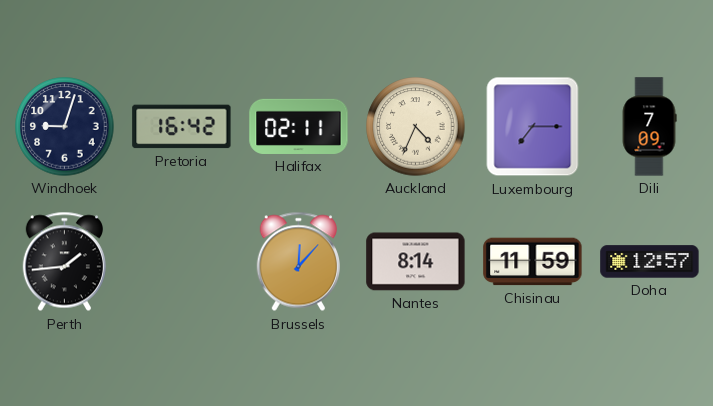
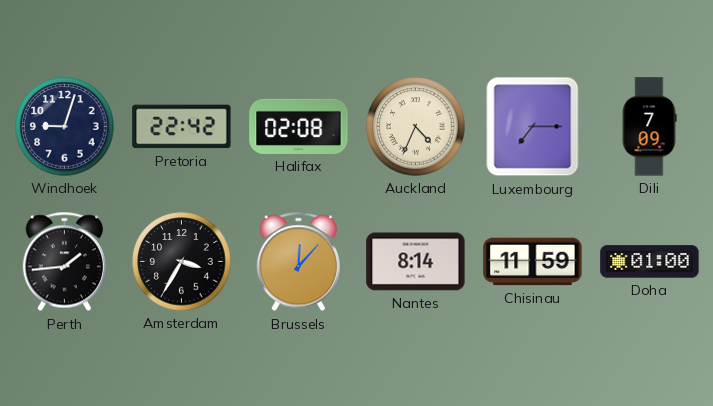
Pretoria: 16:42 -> 22:42 (182, 127)
Halifax: 02:11 -> 02:08 (299, 126)
Amsterdam: none -> 3:35 (182, 262)
Doha: 12:57 -> 01:00 (650, 262)
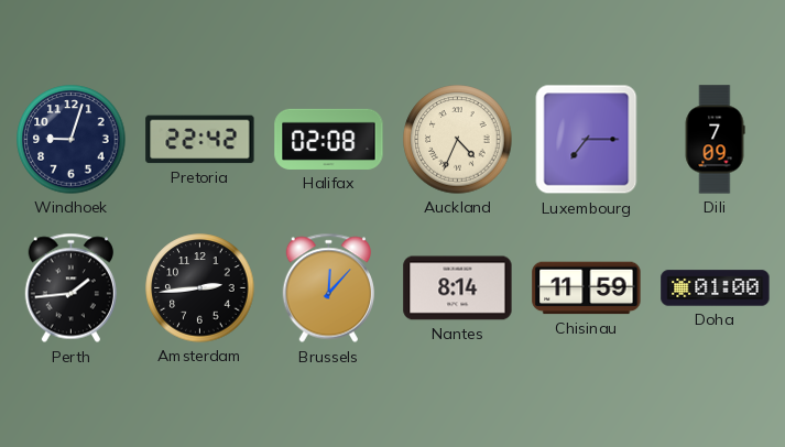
Amsterdam: 3:35 -> 2:44 (200, 288)
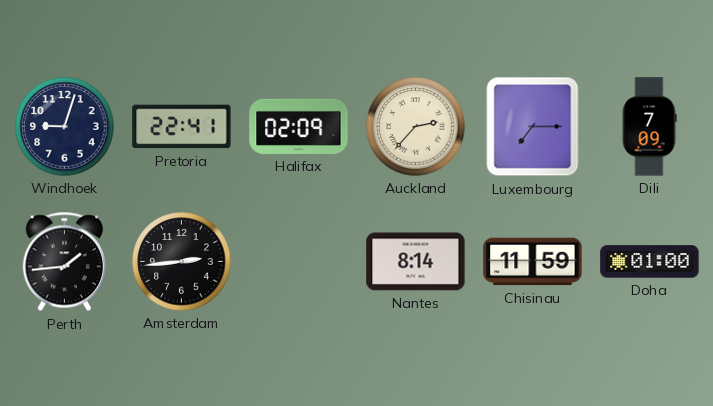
Pretoria: 22:42 -> 22:41 (182, 127)
Halifax: 02:08 -> 02:09 (299, 126)
Auckland: 4:34 -> 2:37 (416, 127)
Brussels: 12:07 -> none (328, 288)
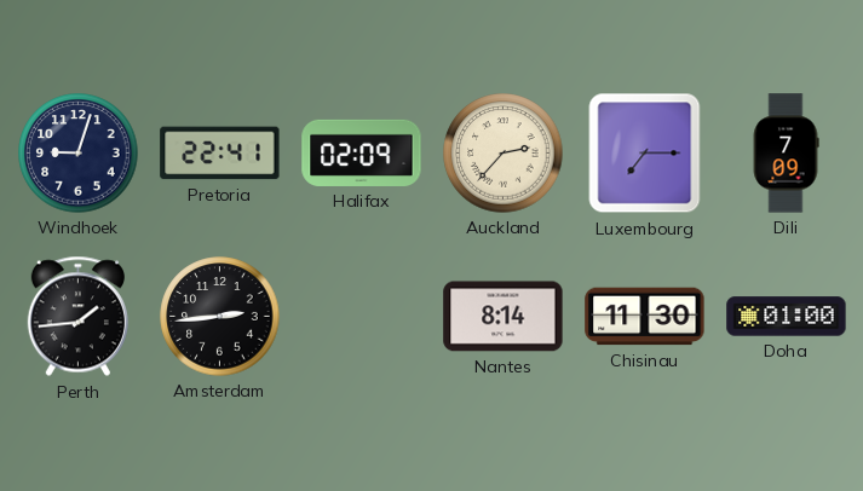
Chisinau: 11:59 -> 11:30 (645, 317)
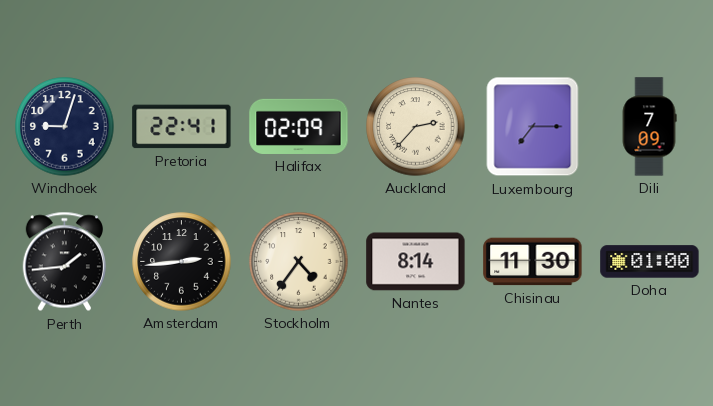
Stockholm: none -> 4:36 (299, 262)
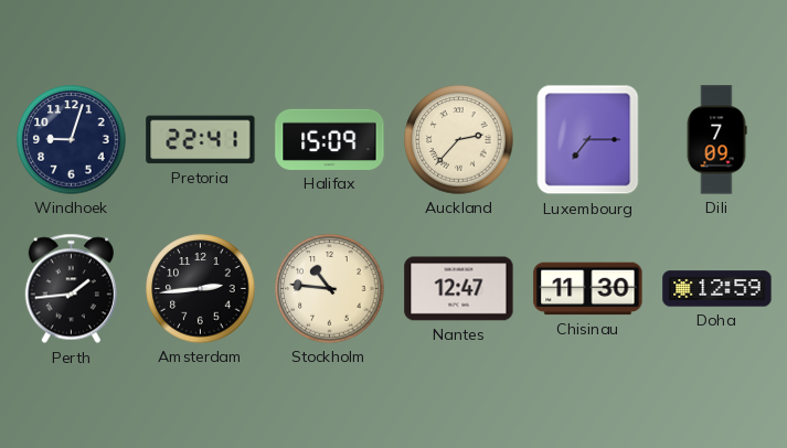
Halifax: 02:09 -> 15:09 (330, 139)
Stockholm: 4:36 -> 10:46 (330, 289)
Nantes: 8:14 -> 12:47 (459, 289)
Doha: 01:00 -> 12:59 (717, 289)
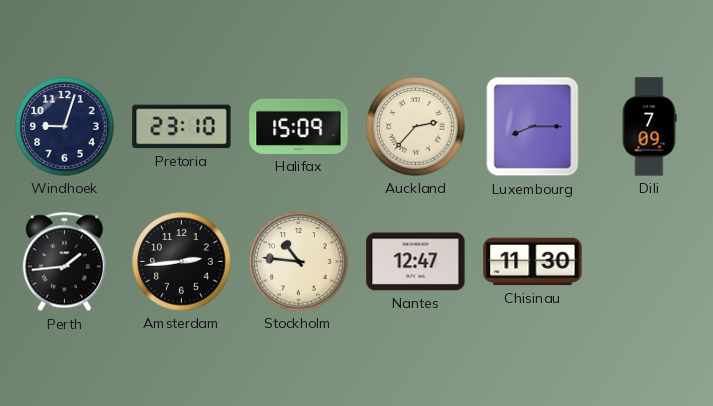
Pretoria: 22:41 -> 23:10 (182, 127)
Luxembourg: 7:15 -> 8:15 (533, 127)
Doha: 12:59 -> none (717, 289)
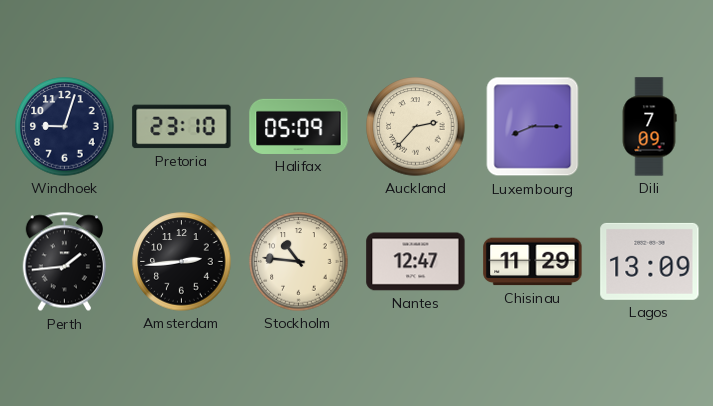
Halifax: 15:09 -> 05:09 (299, 126)
Chisinau: 11:30 -> 11:29 (533, 262)
Lagos: none -> 13:09 (650, 261)
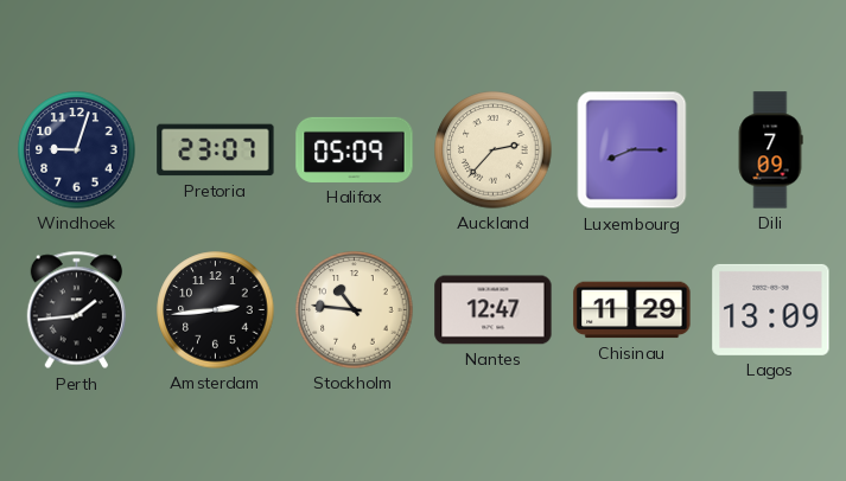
Pretoria: 23:10 -> 23:07 (216, 150)
